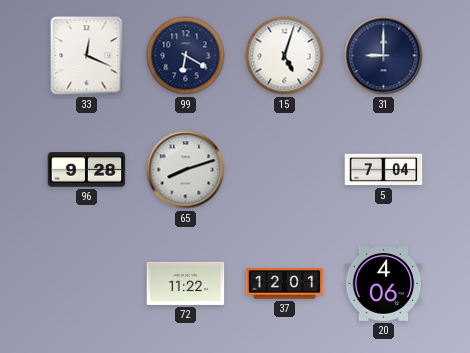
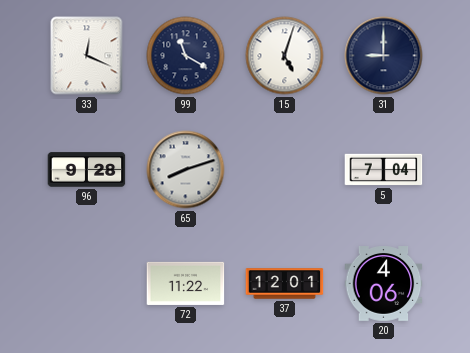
99: 6:20 -> 11:20 (186, 56)
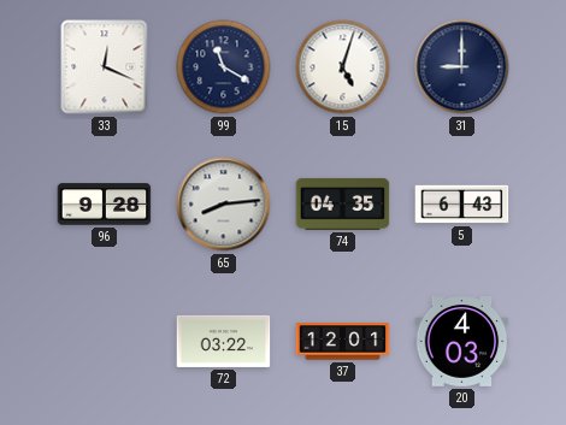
65: 8:12 -> 8:14 (224, 205)
74: none -> 04:35 (343, 203)
5: 7:04 -> 6:43 (462, 205)
72: 11:22 -> 03:22 (224, 341)
20: 4:06 -> 4:03 (462, 342)
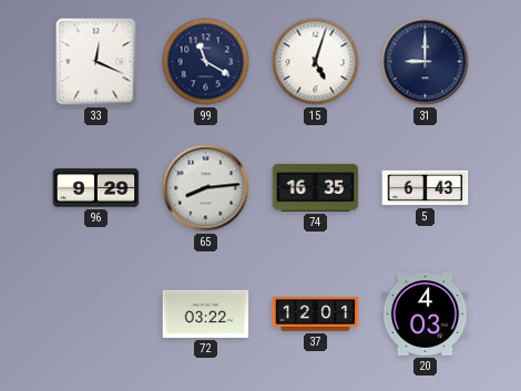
96: 9:28 -> 9:29 (96, 188)
74: 04:35 -> 16:35 (316, 187)
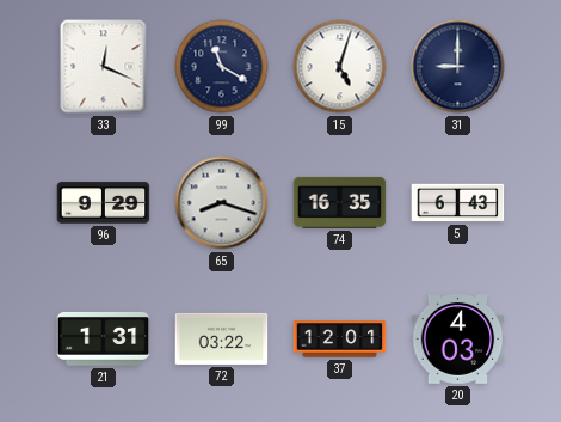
65: 8:14 -> 8:18 (222, 203)
21: none -> 1:31 (104, 340)
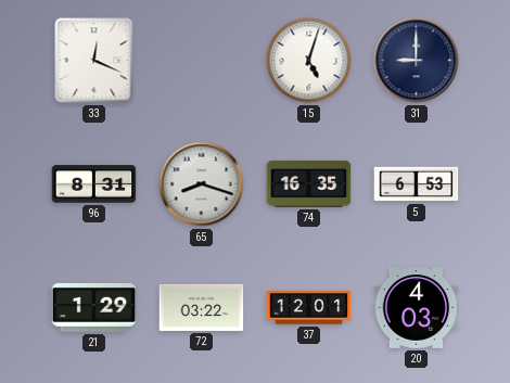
99: 11:20 -> none (222, 67)
96: 9:29 -> 8:31 (94, 184)
5: 6:43 -> 6:53 (417, 184)
21: 1:31 -> 1:29 (94, 308)
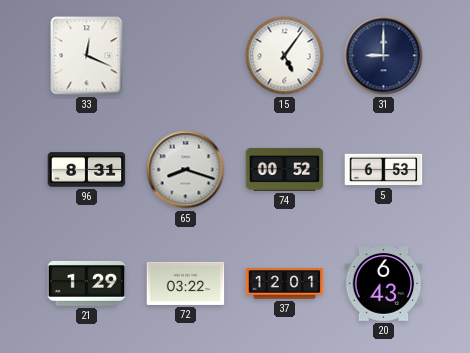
15: 5:03 -> 5:06 (285, 56)
74: 16:35 -> 00:52 (285, 169)
20: 4:03 -> 6:43 (384, 284)
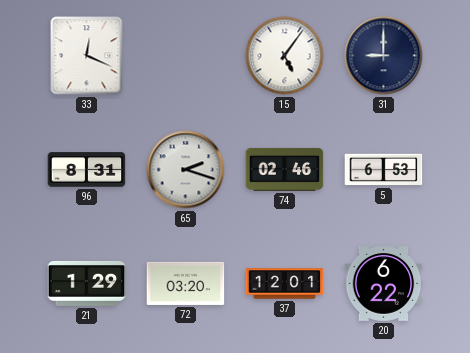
65: 8:18 -> 2:18 (186, 170)
74: 00:52 -> 02:46 (285, 169)
72: 03:22 -> 03:20 (186, 283)
20: 6:43 -> 6:22 (384, 284)
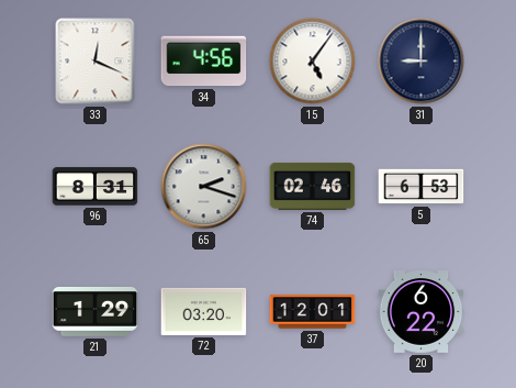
34: none -> 4:56 (204, 62)
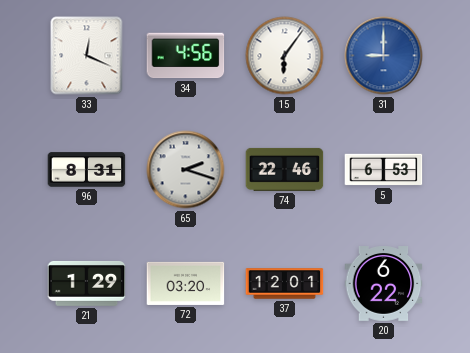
15: 5:06 -> 6:06 (285, 56)
31 dial: navy -> blue (384, 56)
74: 02:46 -> 22:46 (285, 169)
